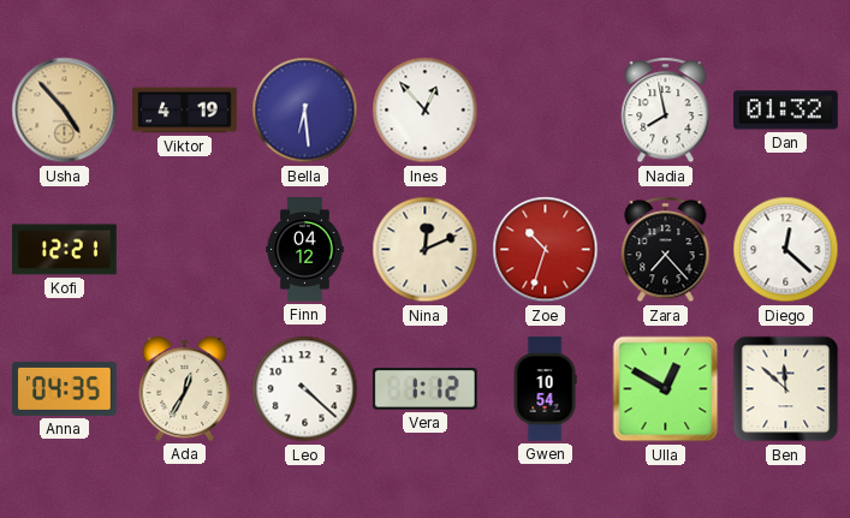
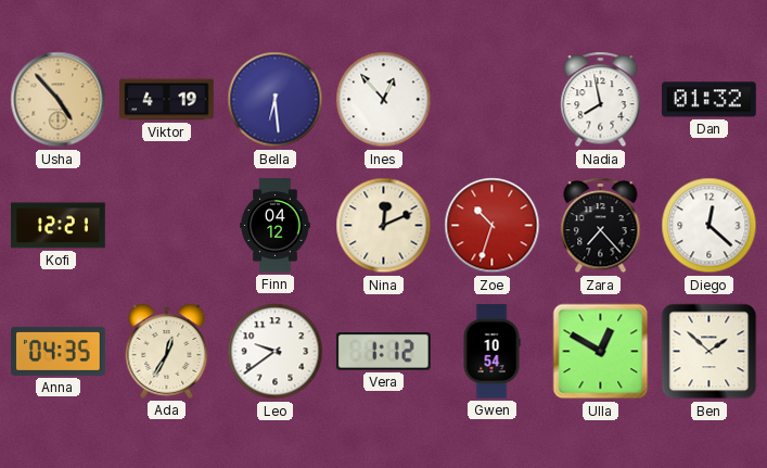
Leo: 4:22 -> 9:39 (276, 352)
Ben: 11:52 -> 1:52 (710, 352)
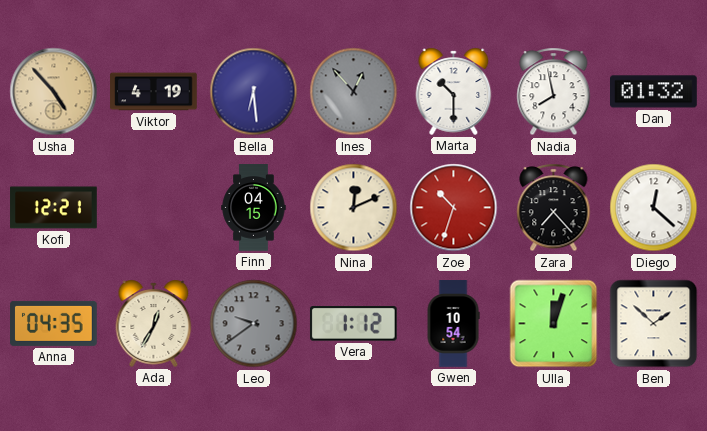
Ines dial: white -> grey (354, 92)
Marta: none -> 10:30 (454, 91)
Finn: 04:12 -> 04:15 (254, 208)
Leo dial: white -> grey (254, 324)
Ulla: 12:50 -> 12:03 (554, 324)
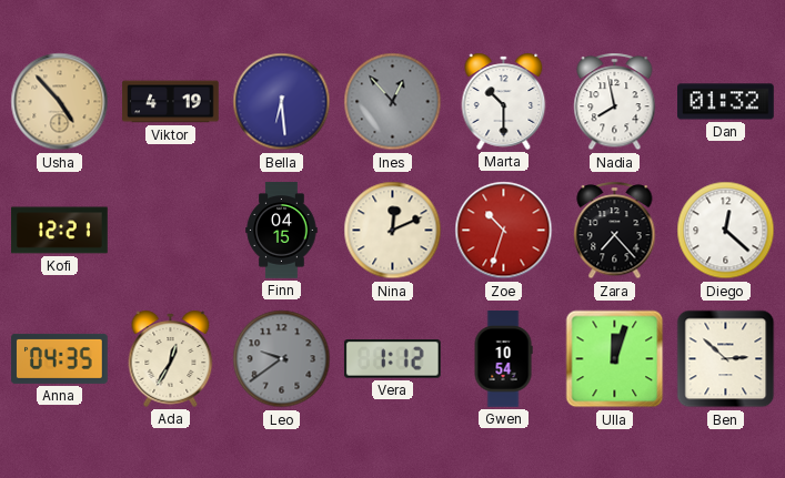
Ben: 1:52 -> 2:52 (726, 359)
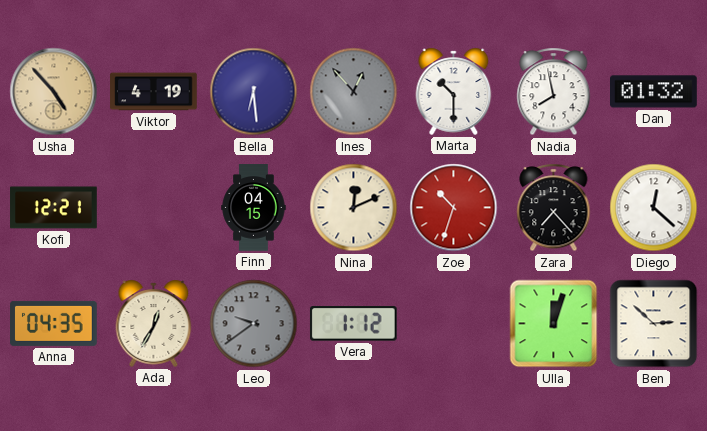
Gwen: 10:54 -> none (503, 359)
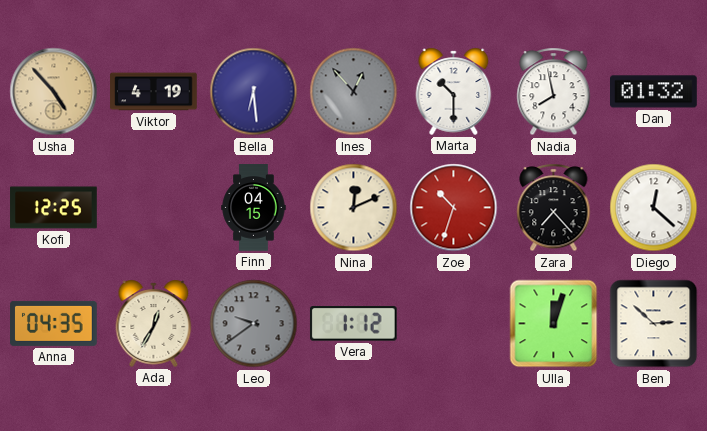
Kofi: 12:21 -> 12:25 (54, 208)
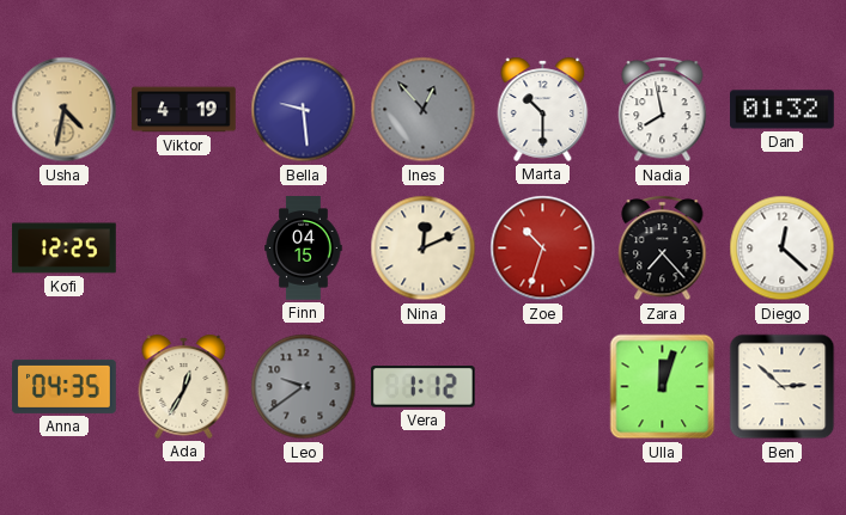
Usha: 4:53 -> 4:32 (65, 110)
Bella: 6:29 -> 9:29 (304, 110)
